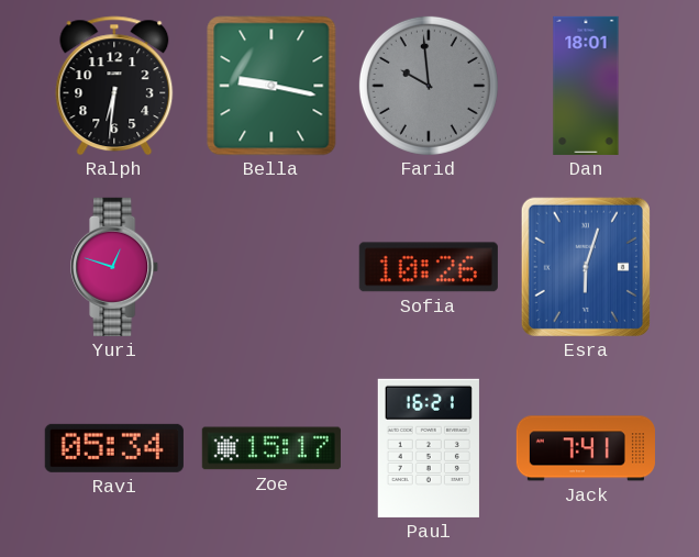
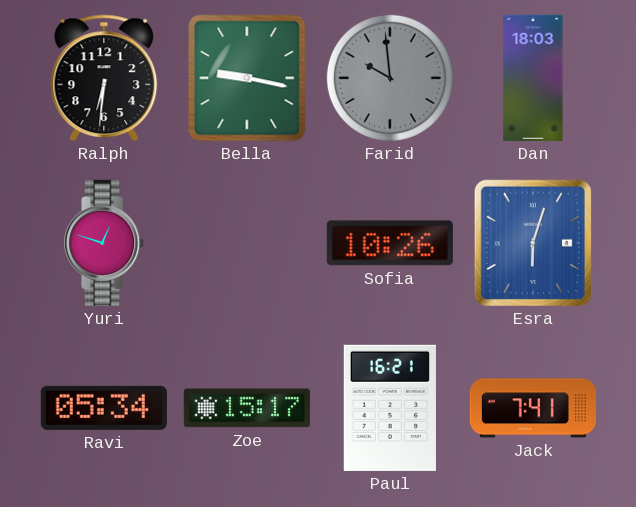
Dan: 18:01 -> 18:03 (533, 78)
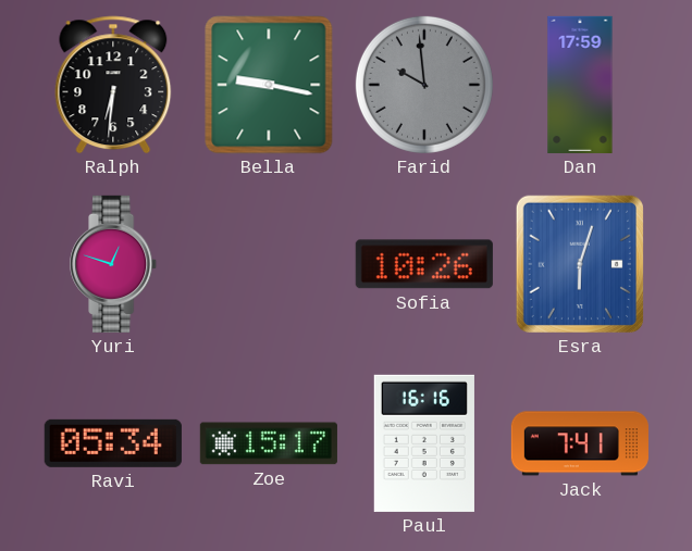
Dan: 18:03 -> 17:59 (580, 85)
Paul: 16:21 -> 16:16 (424, 443)
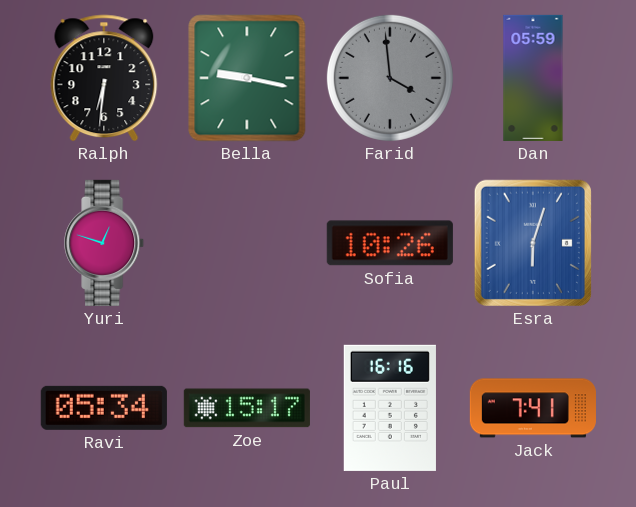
Farid: 9:59 -> 3:59 (390, 78)
Dan: 17:59 -> 05:59 (533, 78)
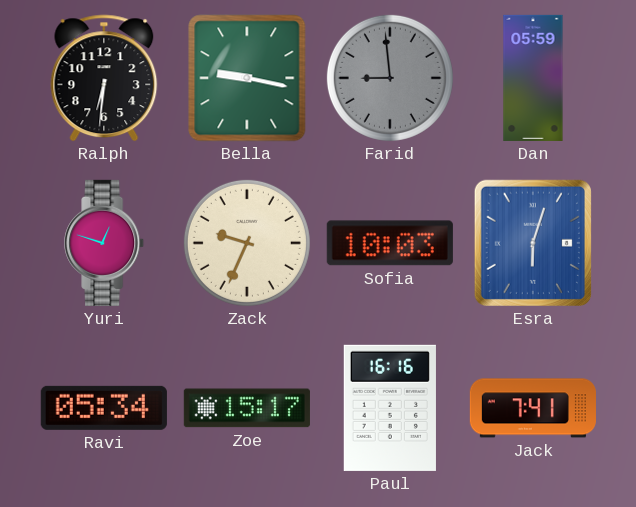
Farid: 3:59 -> 8:59 (390, 78)
Zack: none -> 9:34 (247, 243)
Sofia: 10:26 -> 10:03 (390, 243)
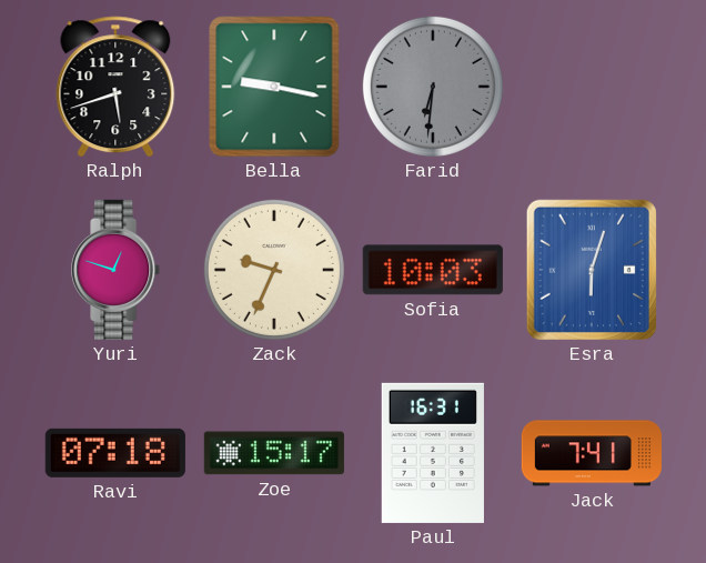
Ralph: 6:31 -> 5:42 (115, 87)
Farid: 8:59 -> 6:31 (433, 87)
Dan: 05:59 -> none (533, 78)
Ravi: 05:34 -> 07:18 (115, 453)
Paul: 16:16 -> 16:31 (433, 453)
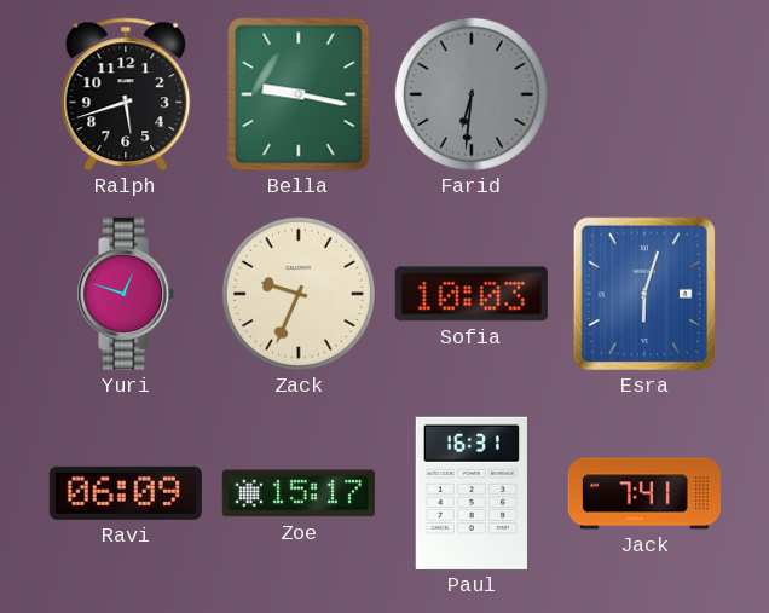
Ravi: 07:18 -> 06:09 (126, 493)
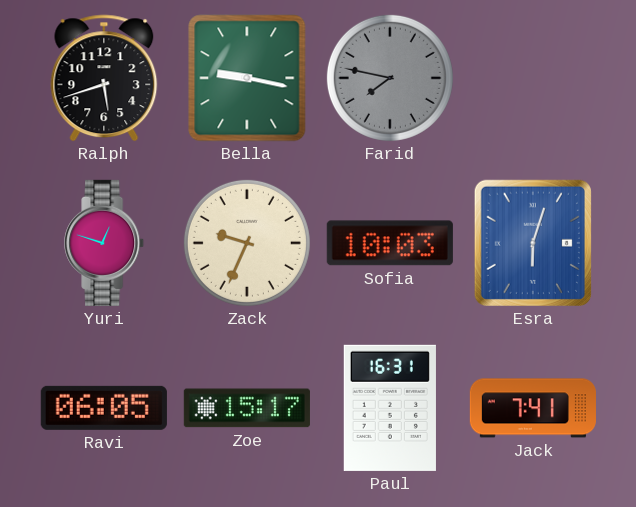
Farid: 6:31 -> 7:47 (390, 78)
Ravi: 06:09 -> 06:05 (104, 408)
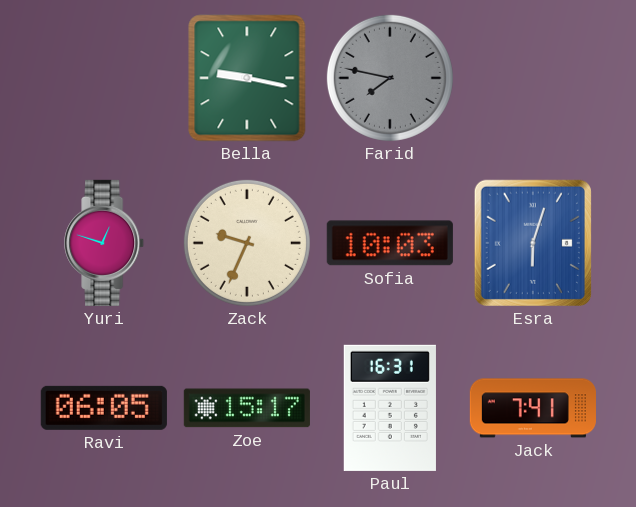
Ralph: 5:42 -> none (104, 78)
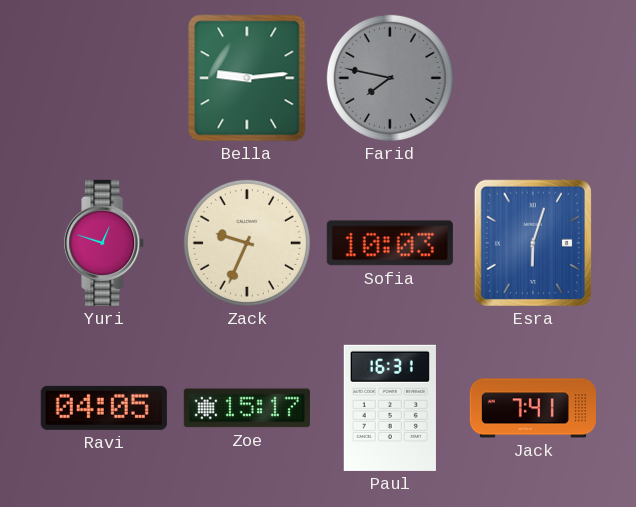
Bella: 9:17 -> 9:14 (247, 78)
Ravi: 06:05 -> 04:05 (104, 408)
